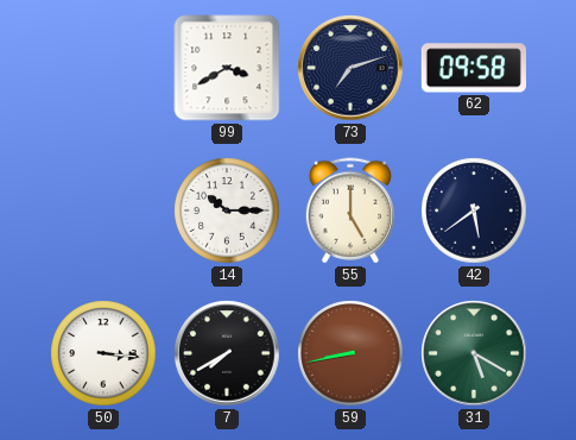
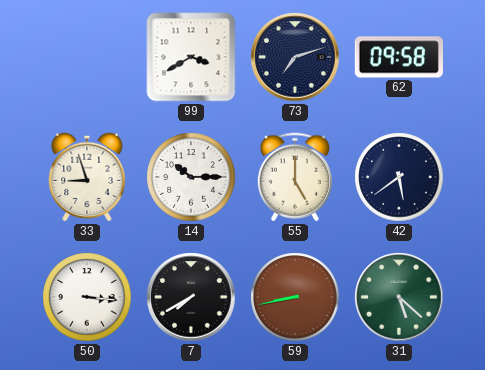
33: none -> 8:57 (87, 177)
31: 5:20 -> 5:22 (399, 297)
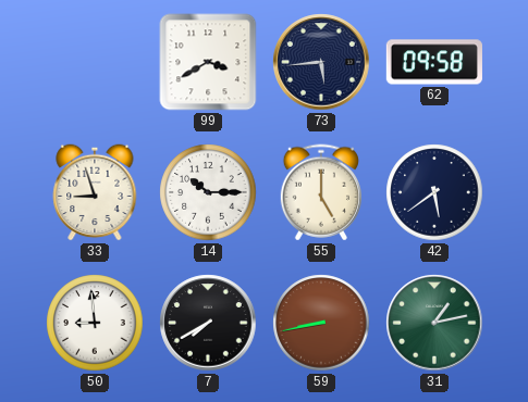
73: 7:12 -> 5:44 (321, 62)
50: 3:16 -> 8:59 (95, 323)
31: 5:22 -> 1:13 (434, 323)
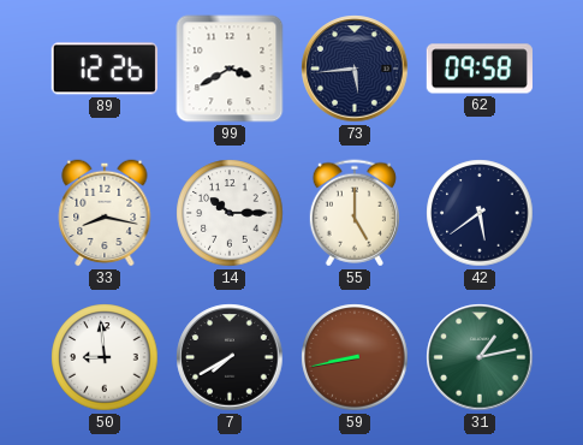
89: none -> 12:26 (105, 69)
33: 8:57 -> 8:17 (105, 213)
